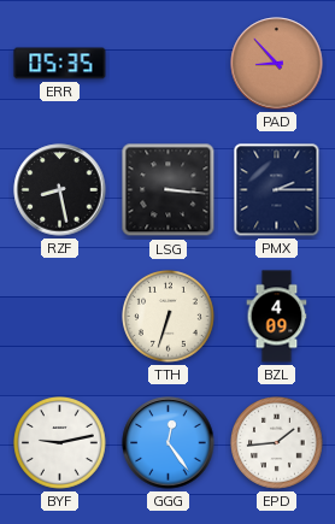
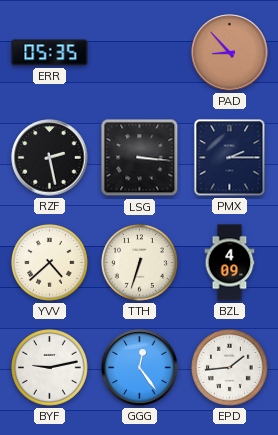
RZF: 8:28 -> 2:28 (50, 158)
YVV: none -> 4:38 (50, 263)
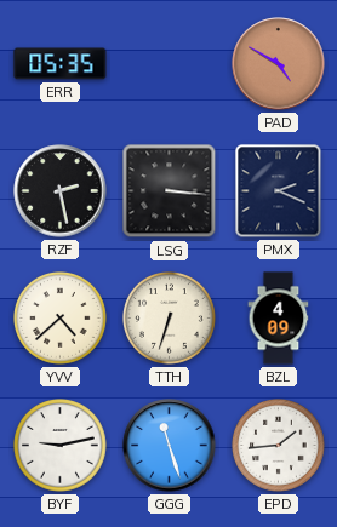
PAD: 8:53 -> 4:50 (279, 64)
PMX: 2:15 -> 2:19 (279, 191)
GGG: 12:24 -> 11:27 (170, 446)
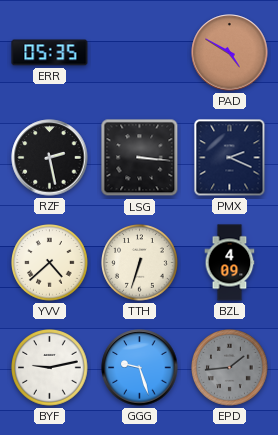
GGG: 11:27 -> 9:27 (140, 368)
EPD dial: white -> grey (230, 368)
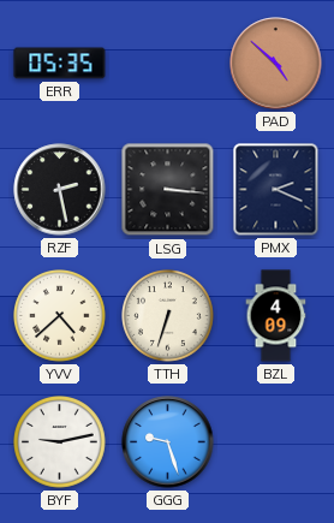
PAD: 4:50 -> 4:52 (276, 64)
EPD: 1:44 -> none (230, 368)
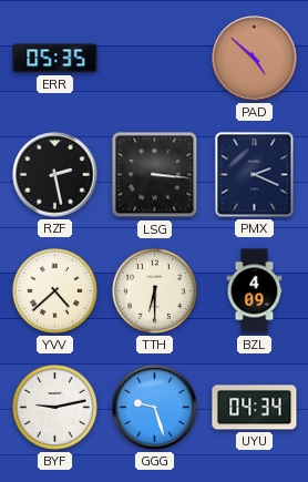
TTH: 6:33 -> 6:30 (155, 291)
UYU: none -> 04:34 (255, 408)
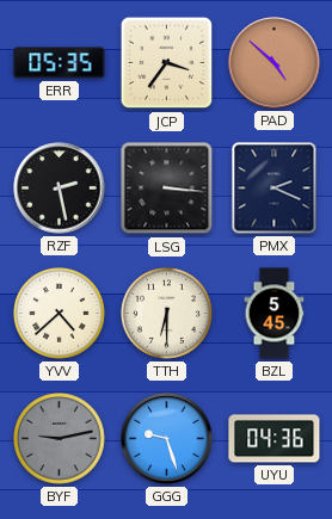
JCP: none -> 3:36 (167, 63)
BZL: 4:09 -> 5:45 (275, 314)
BYF dial: white -> grey (60, 439)
UYU: 04:34 -> 04:36 (275, 439)
